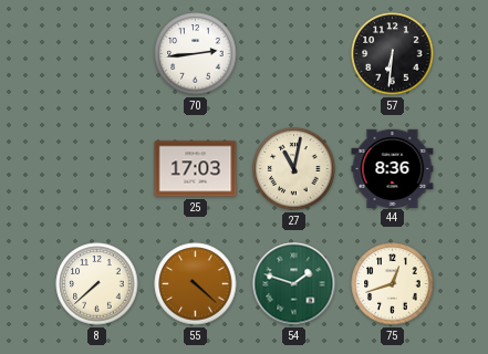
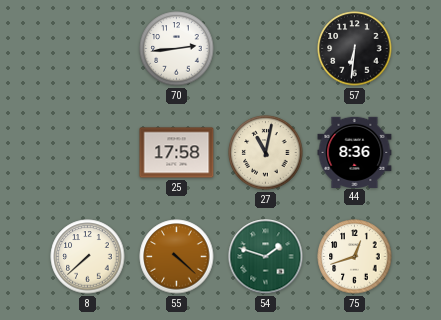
25: 17:03 -> 17:58 (177, 153)
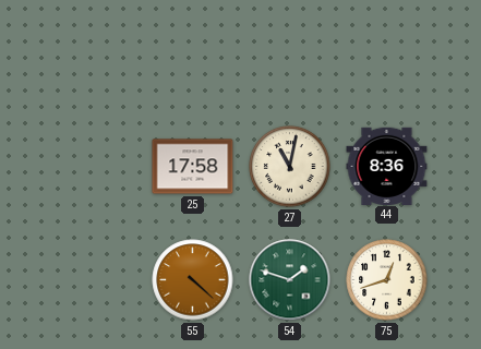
70: 2:44 -> none (177, 49)
57: 6:31 -> none (355, 49)
8: 7:38 -> none (88, 257)
